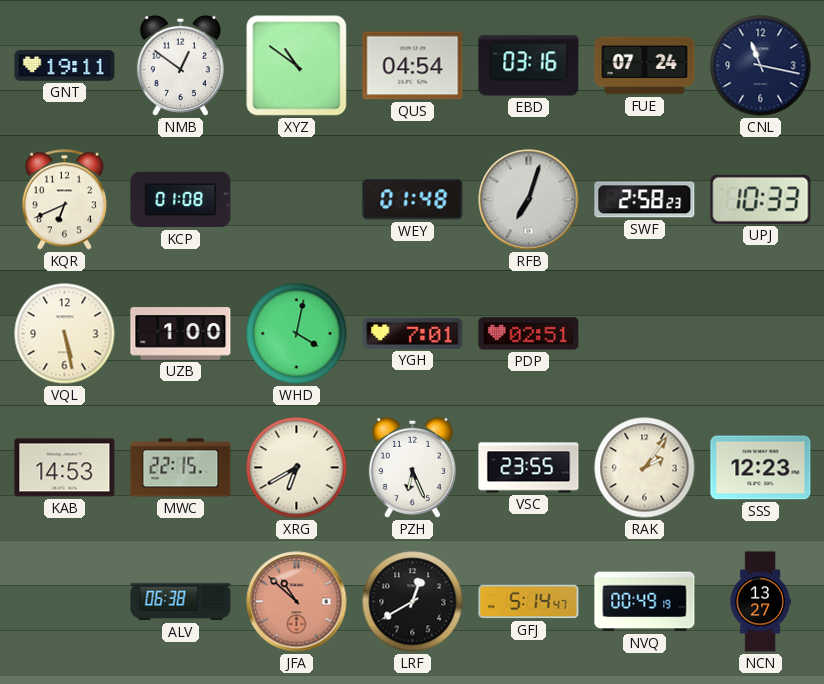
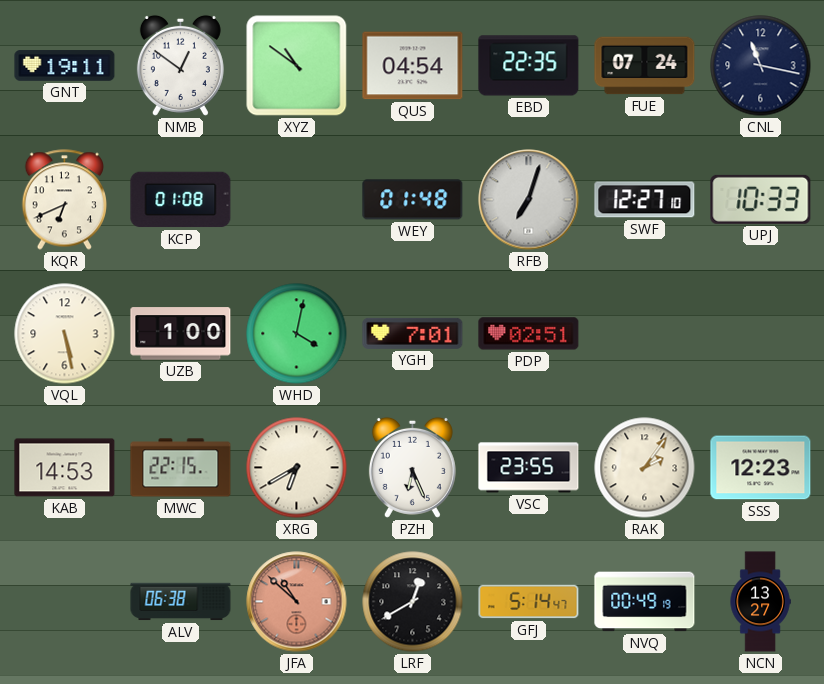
EBD: 03:16 -> 22:35 (529, 66)
SWF: 2:58 -> 12:27 (645, 200)
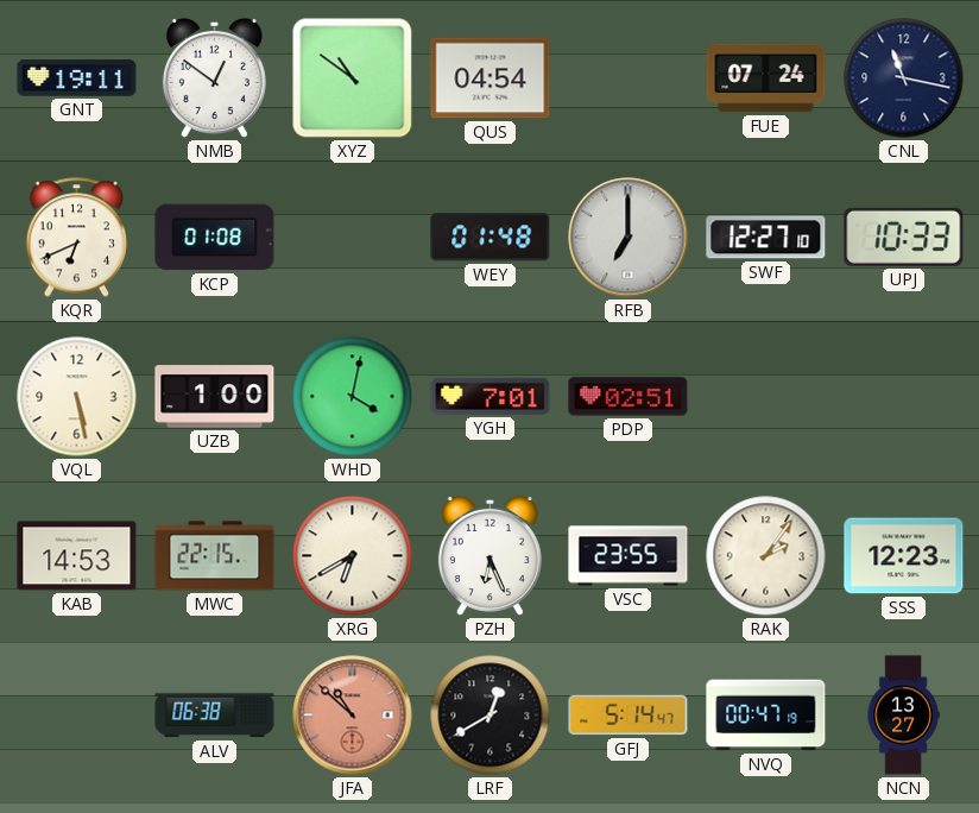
EBD: 22:35 -> none (529, 66)
RFB: 7:03 -> 7:00 (629, 238)
NVQ: 00:49 -> 00:47 (766, 716)
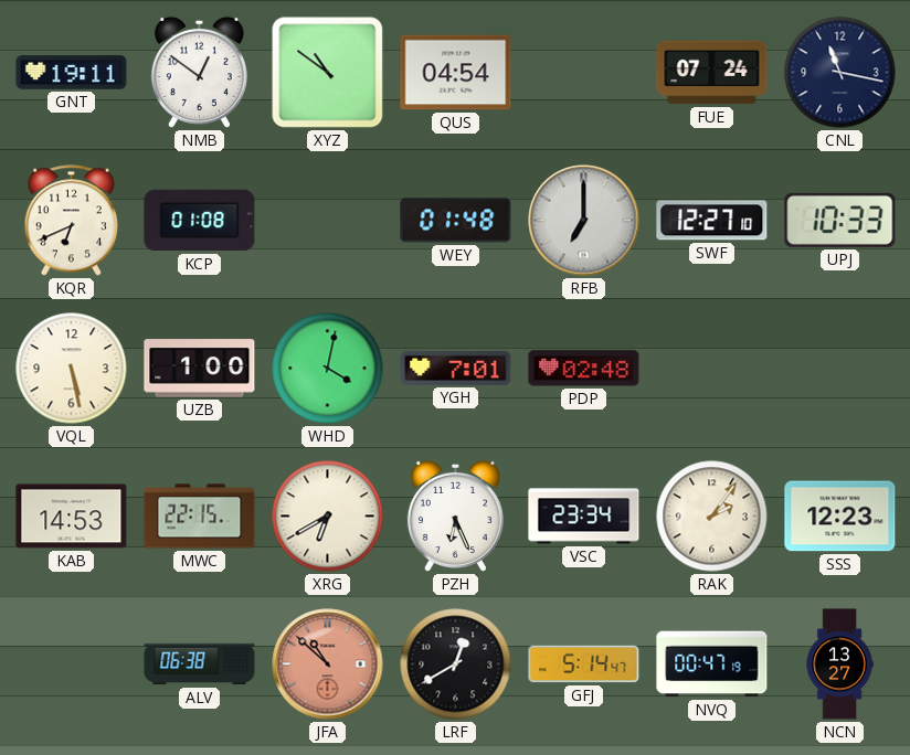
PDP: 02:51 -> 02:48 (584, 369)
VSC: 23:55 -> 23:34 (584, 517)
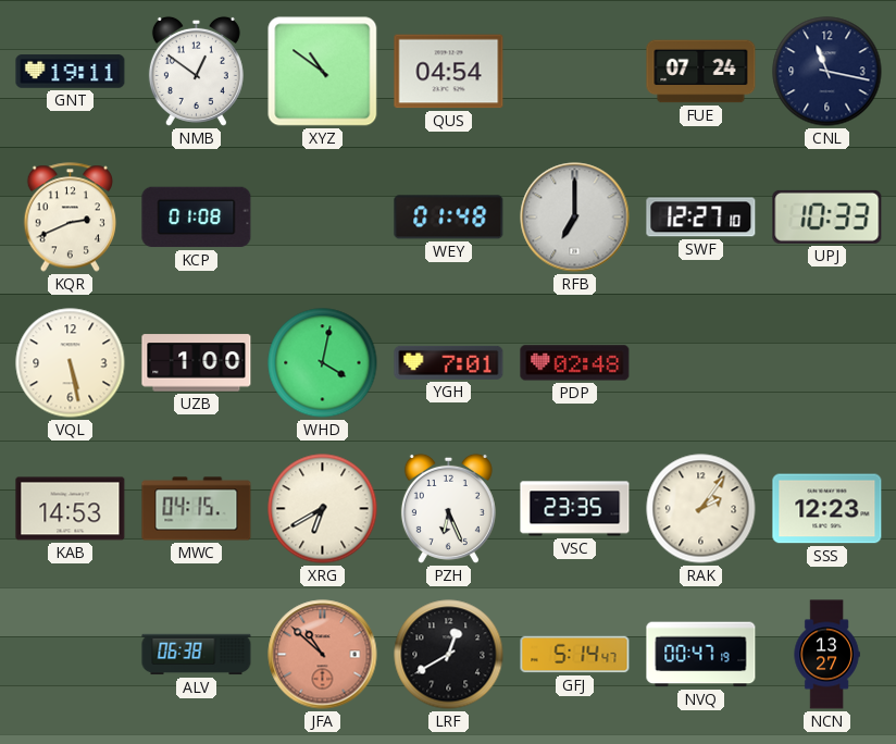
KQR: 6:41 -> 2:41 (70, 218)
MWC: 22:15 -> 04:15 (197, 509)
VSC: 23:34 -> 23:35 (575, 509)
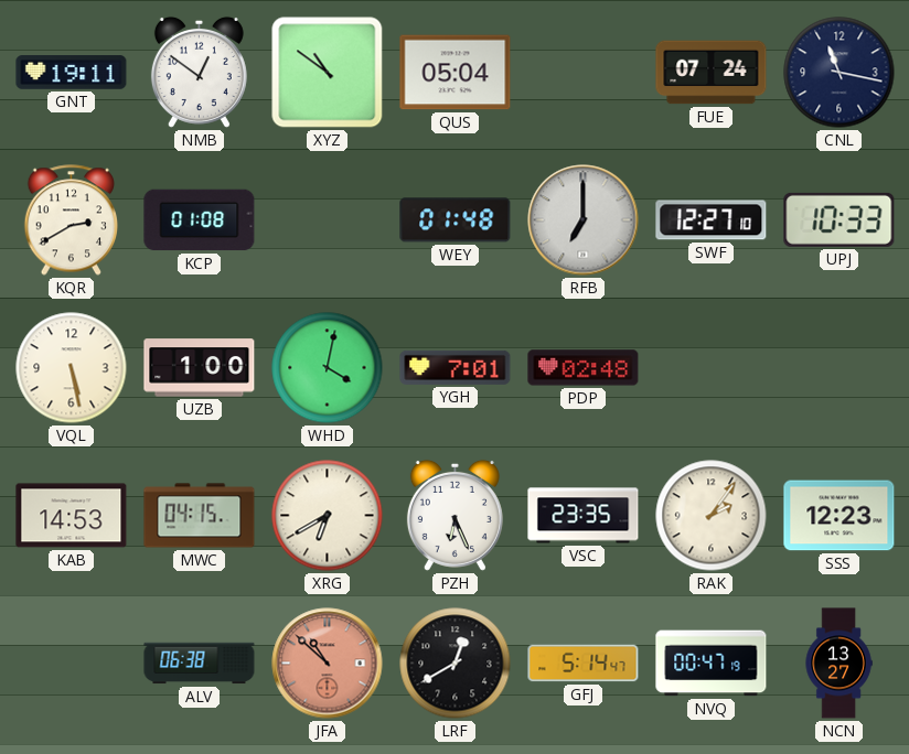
QUS: 04:54 -> 05:04 (456, 73)
KQR: 2:41 -> 2:40 (71, 220)
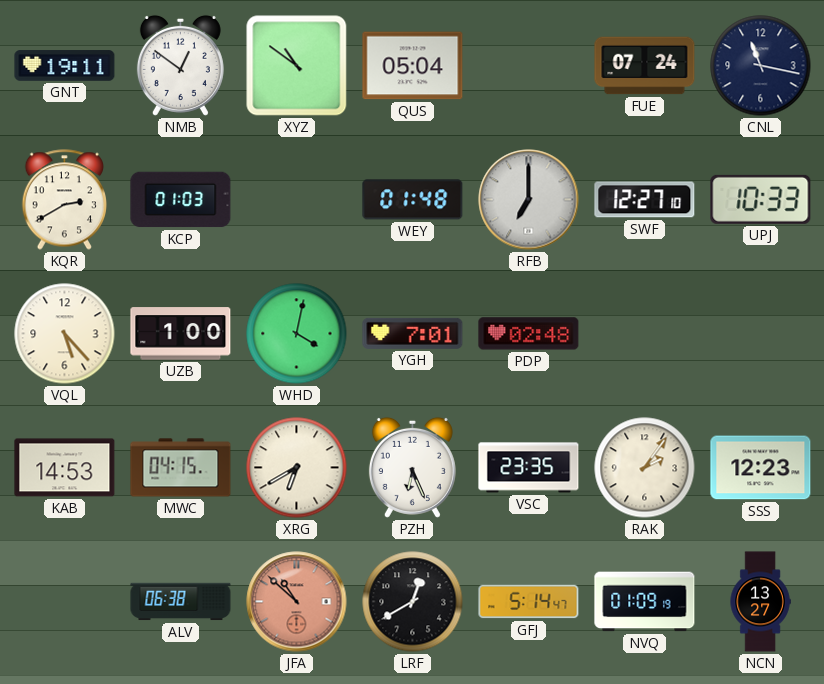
KCP: 01:08 -> 01:03 (181, 200)
VQL: 5:28 -> 5:23 (65, 334)
NVQ: 00:47 -> 01:09 (645, 602)
